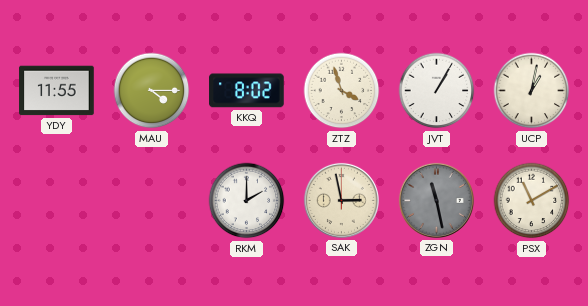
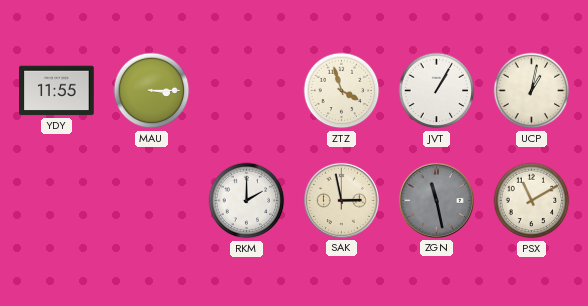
MAU: 4:15 -> 3:15 (152, 91)
KKQ: 8:02 -> none (247, 91)
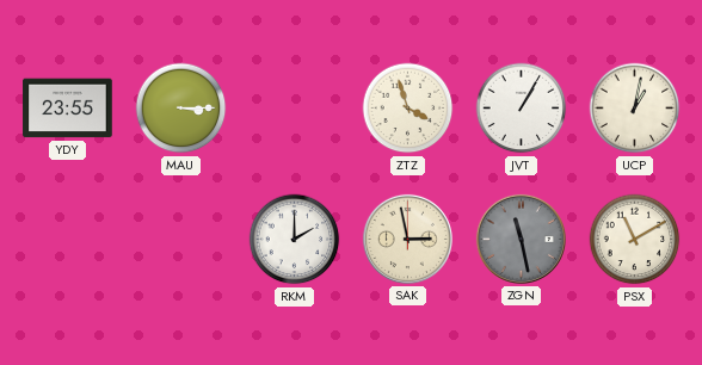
YDY: 11:55 -> 23:55 (68, 109)
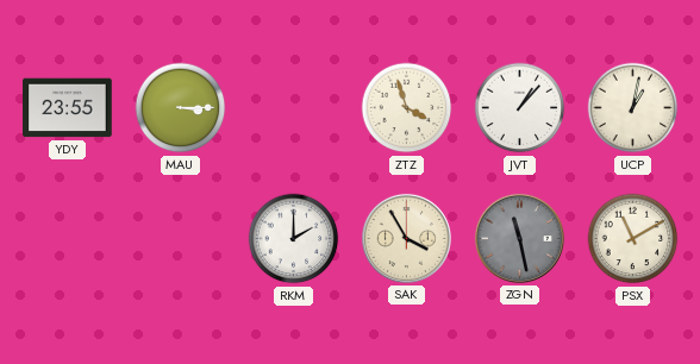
JVT: 1:05 -> 1:07 (520, 108)
SAK: 2:58 -> 3:55 (406, 238)
